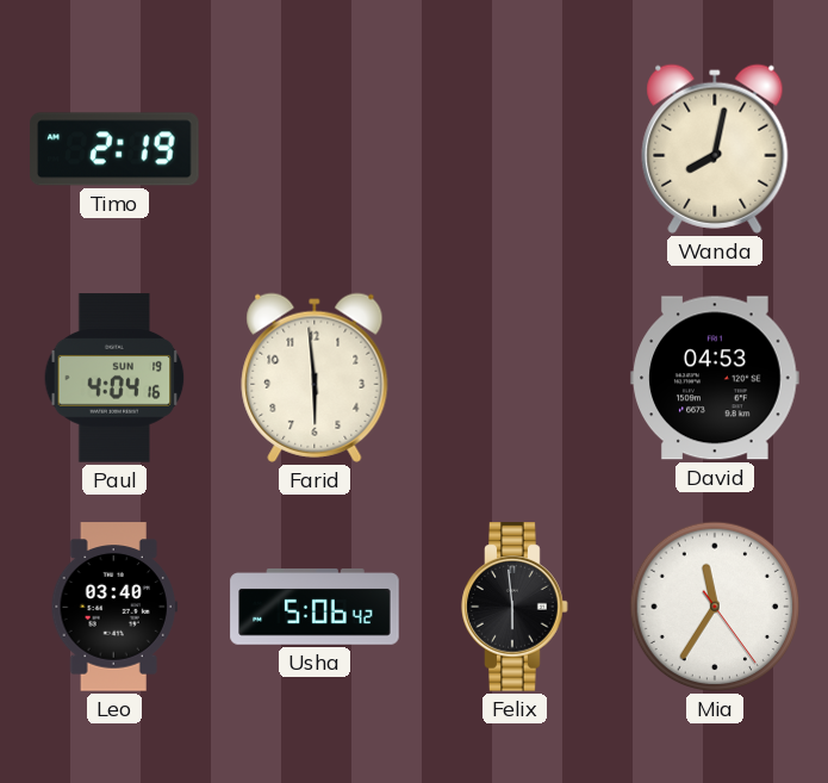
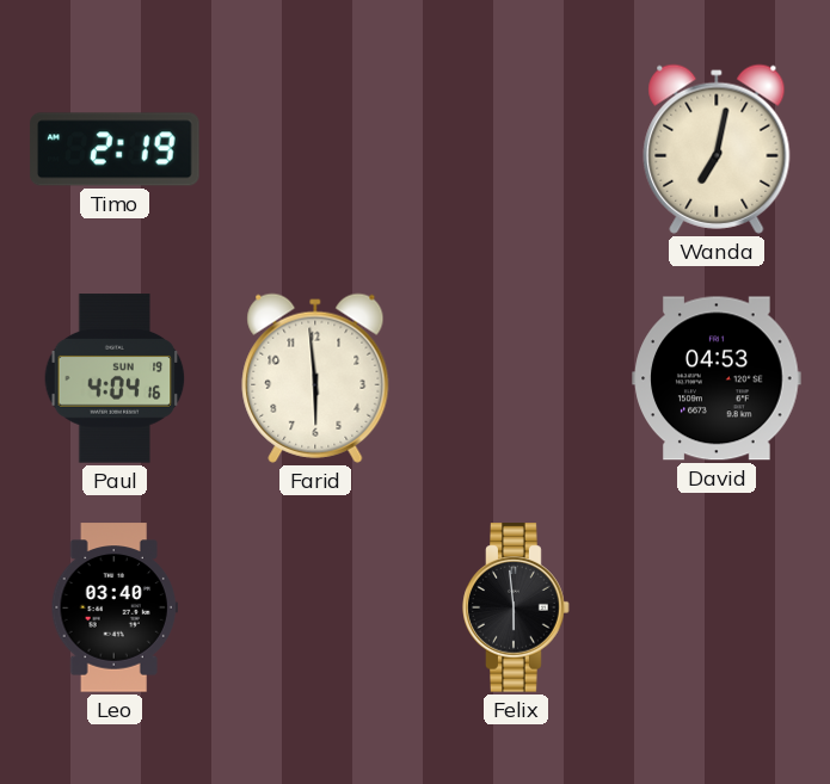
Wanda: 8:02 -> 7:02 (717, 149)
Usha: 5:06 -> none (315, 607)
Mia: 11:35 -> none (715, 607)
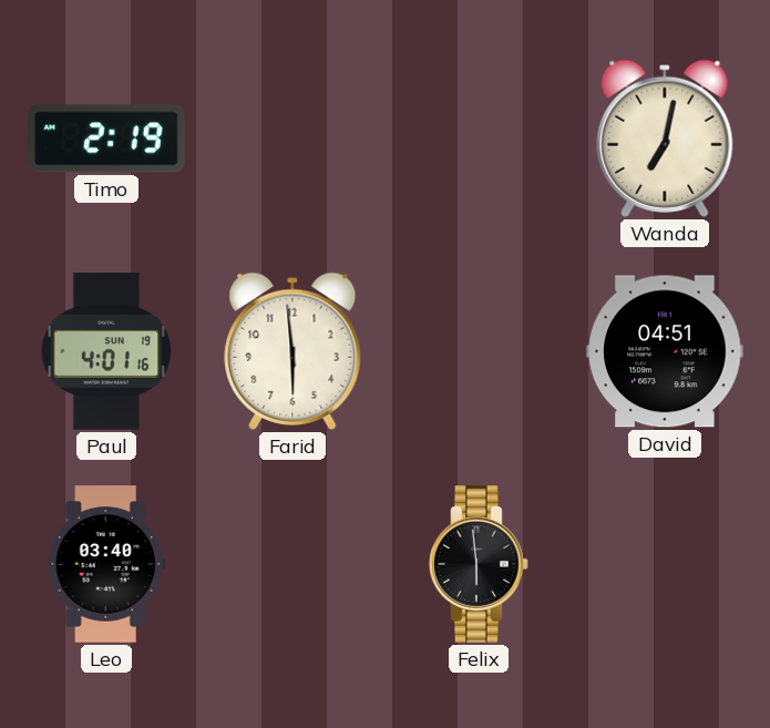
Paul: 4:04 -> 4:01 (106, 351)
David: 04:53 -> 04:51 (665, 351)
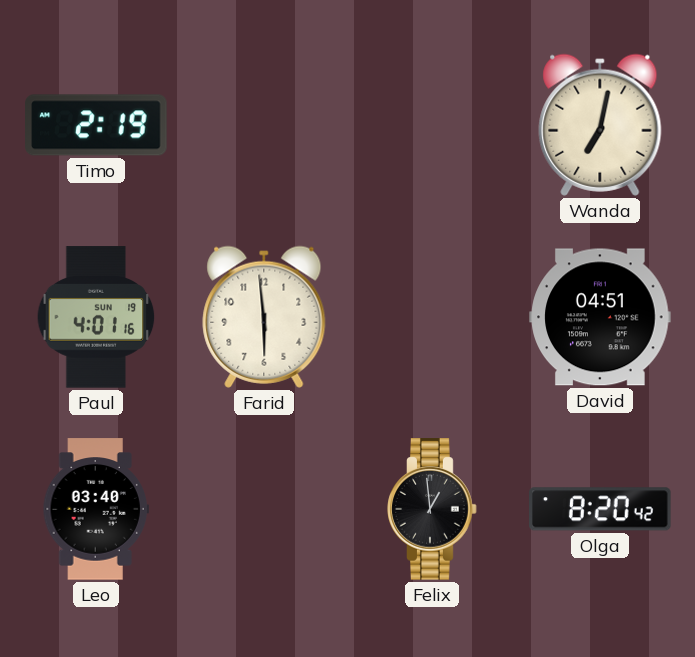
Felix: 5:59 -> 12:59 (432, 509)
Olga: none -> 8:20 (600, 509)
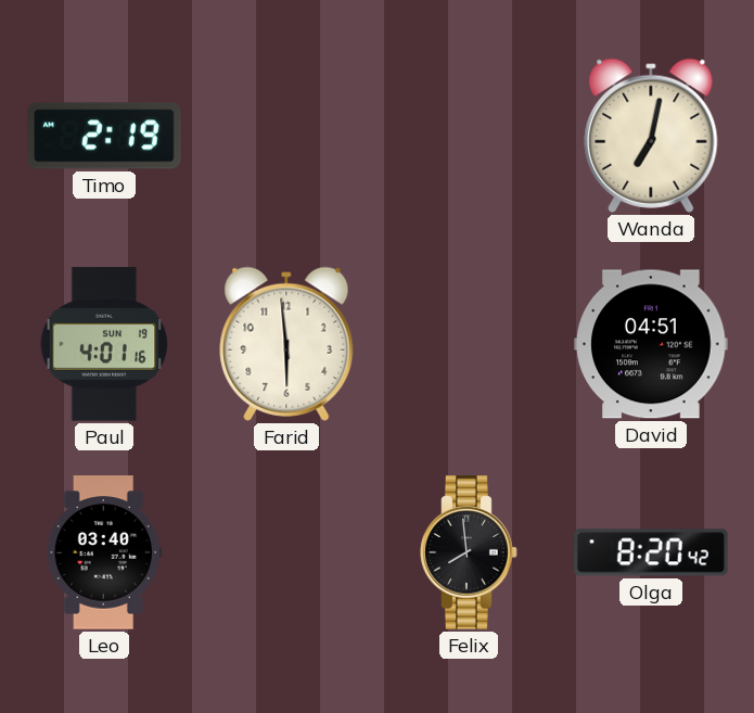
Felix: 12:59 -> 7:59 (469, 552)
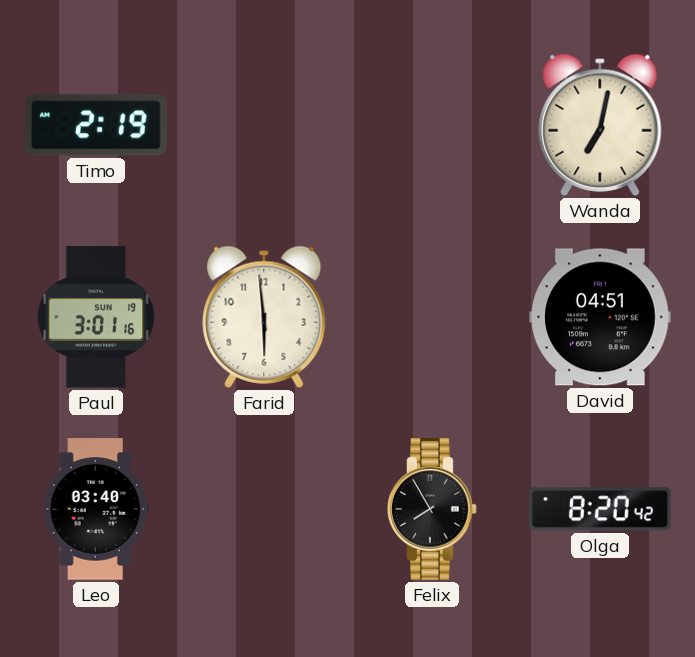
Paul: 4:01 -> 3:01 (96, 317)
Felix: 7:59 -> 7:55 (432, 509)
